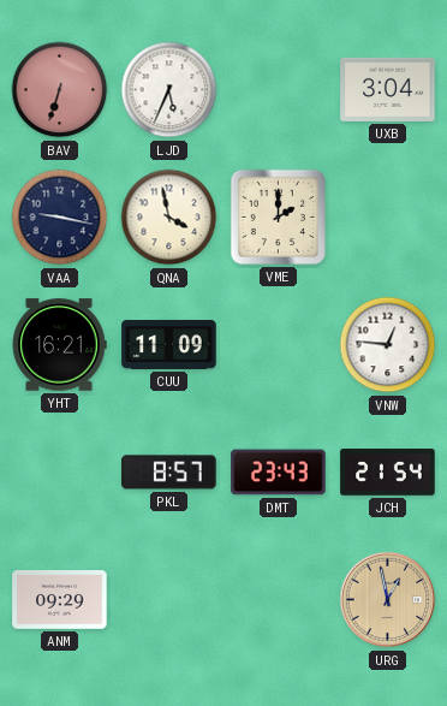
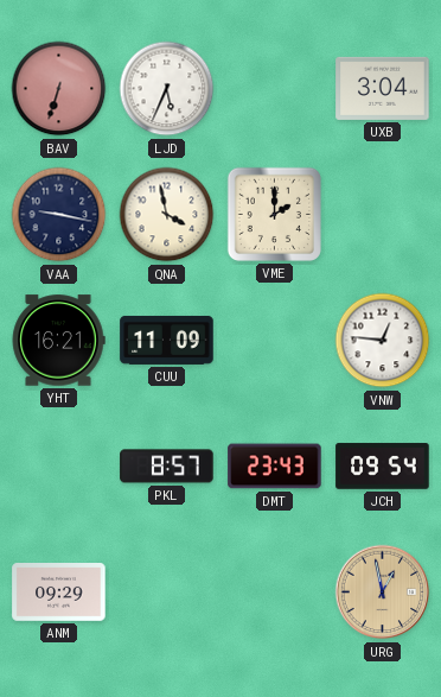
JCH: 21:54 -> 09:54 (383, 467)
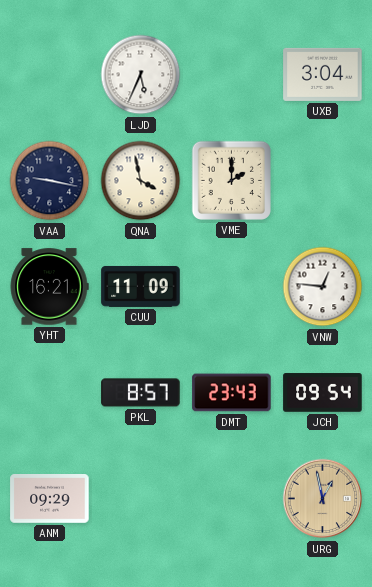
BAV: 6:33 -> none (59, 89)
